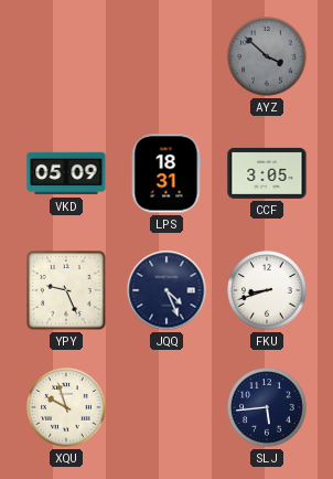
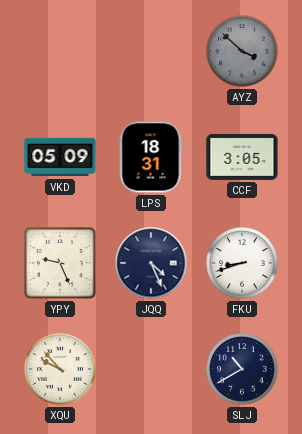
XQU: 9:57 -> 9:53 (60, 369)
SLJ: 5:44 -> 10:40 (242, 369)
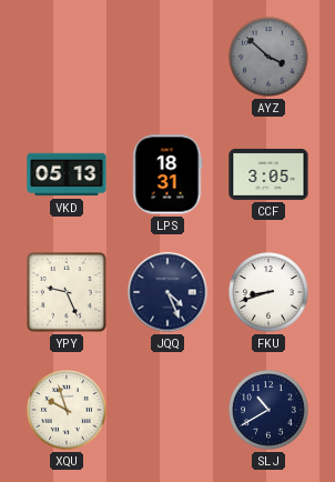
VKD: 05:09 -> 05:13 (67, 174)
XQU: 9:53 -> 9:57 (67, 410)
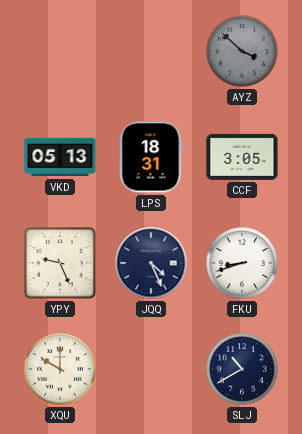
XQU: 9:57 -> 10:00 (60, 369)
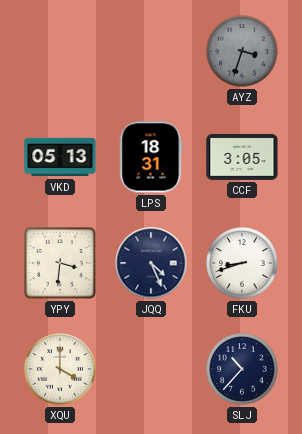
AYZ: 3:52 -> 3:33 (242, 51)
YPY: 9:26 -> 3:31 (60, 263)
XQU: 10:00 -> 4:00 (60, 369)
SLJ: 10:40 -> 10:37 (242, 369)
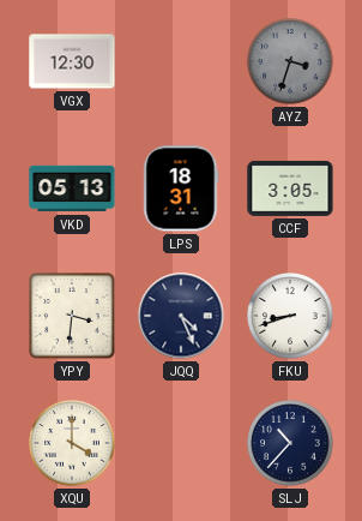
VGX: none -> 12:30 (72, 61)
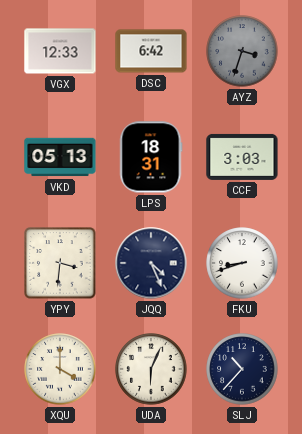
VGX: 12:30 -> 12:33 (60, 51)
DSC: none -> 6:42 (151, 51)
CCF: 3:05 -> 3:03 (242, 157)
UDA: none -> 6:04 (151, 369)
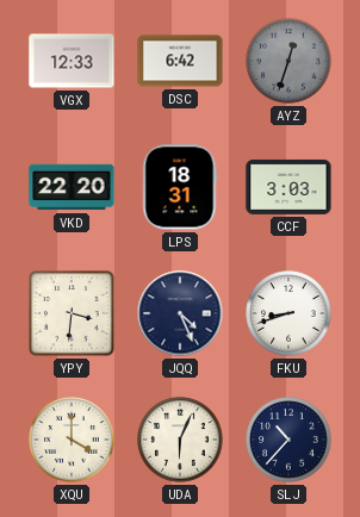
AYZ: 3:33 -> 12:33 (288, 61)
VKD: 05:13 -> 22:20 (72, 187)
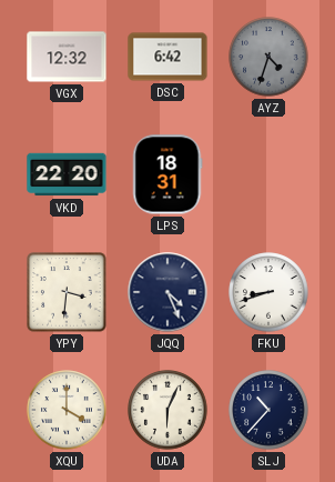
VGX: 12:33 -> 12:32 (67, 57)
AYZ: 12:33 -> 4:33 (268, 57)
CCF: 3:03 -> none (288, 187)
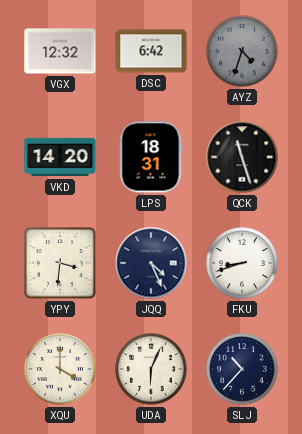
VKD: 22:20 -> 14:20 (60, 157)
QCK: none -> 11:27 (242, 157)
